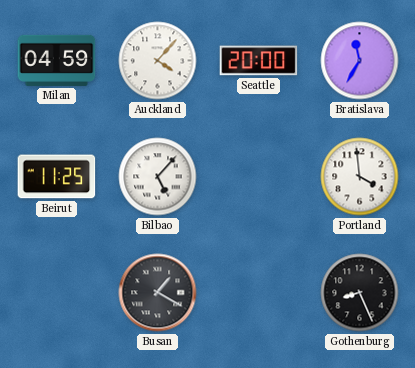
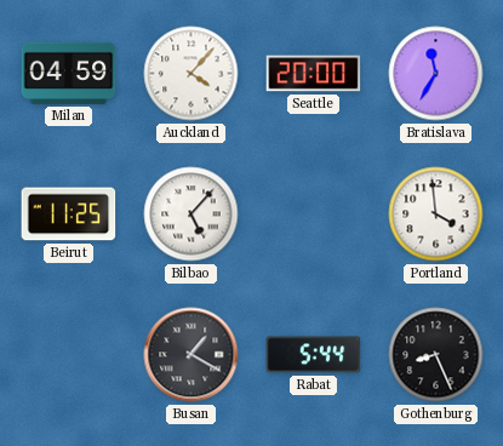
Rabat: none -> 5:44 (314, 355)
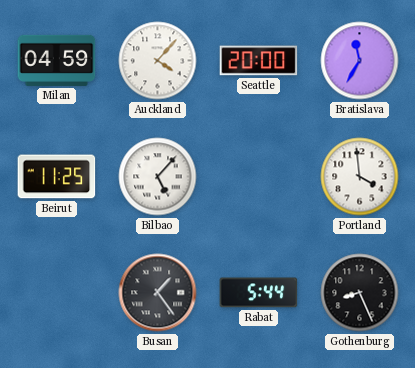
Busan: 1:20 -> 1:24 (158, 293)
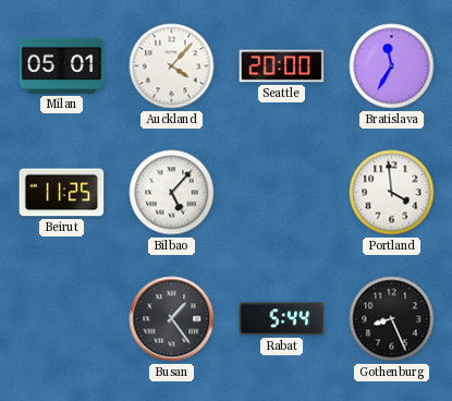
Milan: 04:59 -> 05:01 (62, 65)
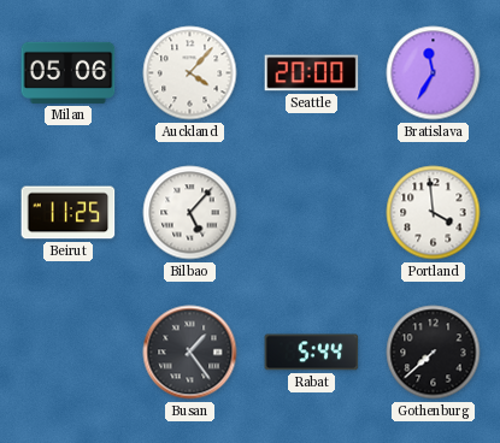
Milan: 05:01 -> 05:06 (69, 72)
Gothenburg: 8:26 -> 7:38 (434, 353)
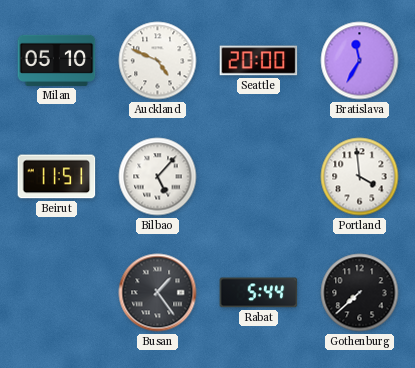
Milan: 05:06 -> 05:10 (57, 60)
Auckland: 4:07 -> 4:49 (158, 61)
Beirut: 11:25 -> 11:51 (57, 177)
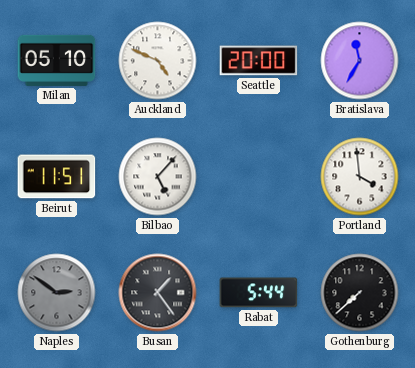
Naples: none -> 2:51 (57, 293)
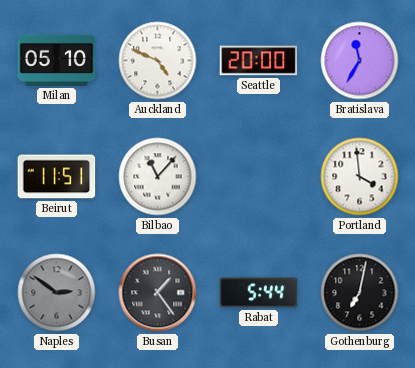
Bilbao: 5:07 -> 11:07 (158, 177)
Gothenburg: 7:38 -> 7:02 (360, 293)
